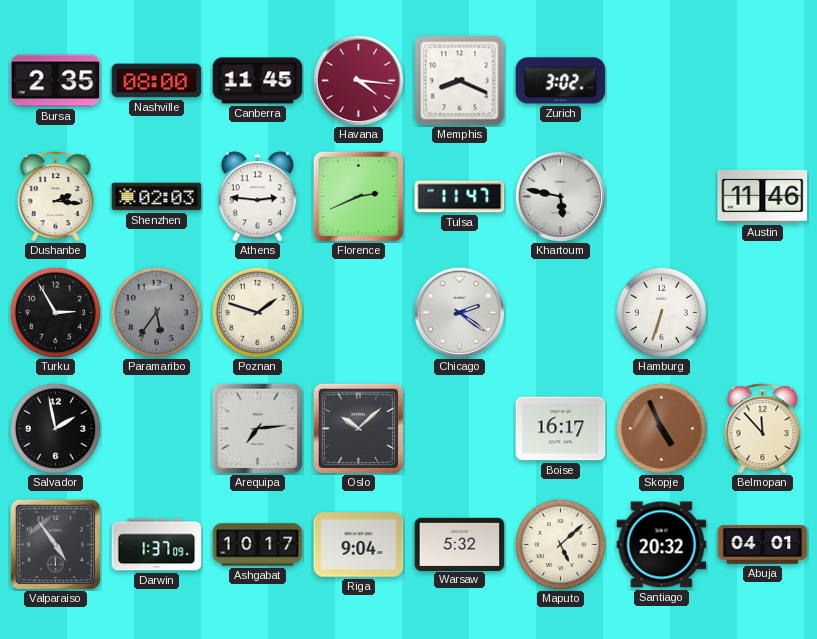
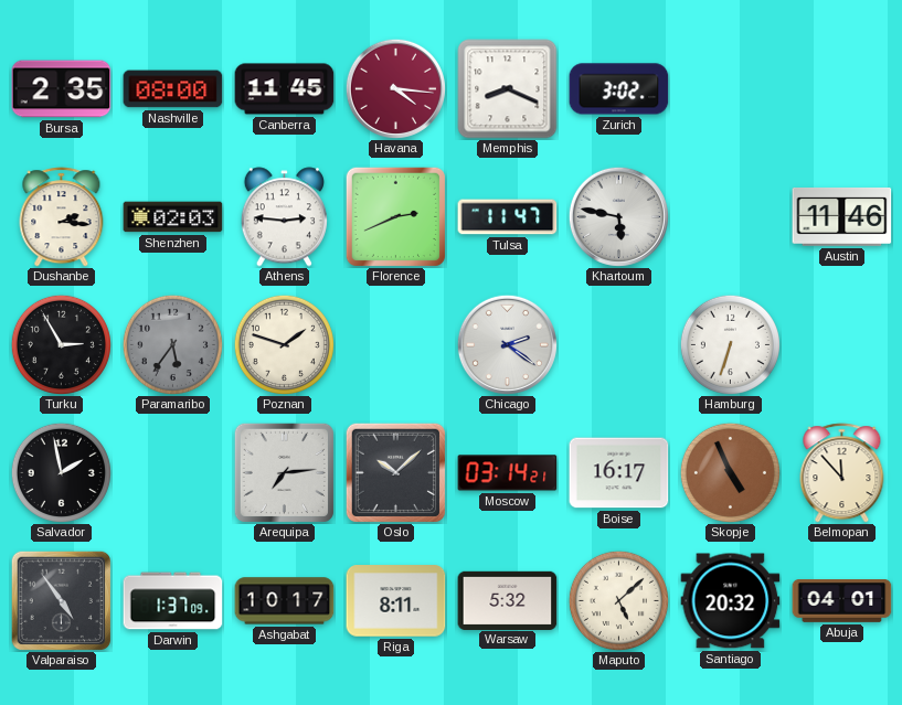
Moscow: none -> 03:14 (508, 473)
Riga: 9:04 -> 8:11 (396, 601)
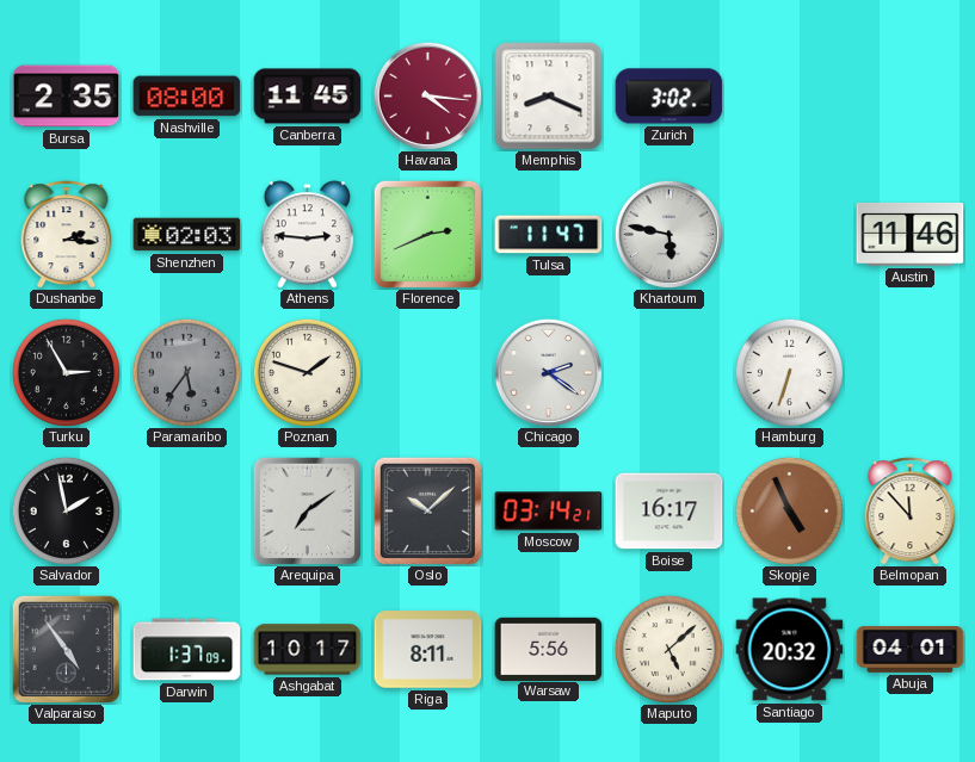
Arequipa: 7:14 -> 7:09 (307, 510)
Warsaw: 5:32 -> 5:56 (549, 649)
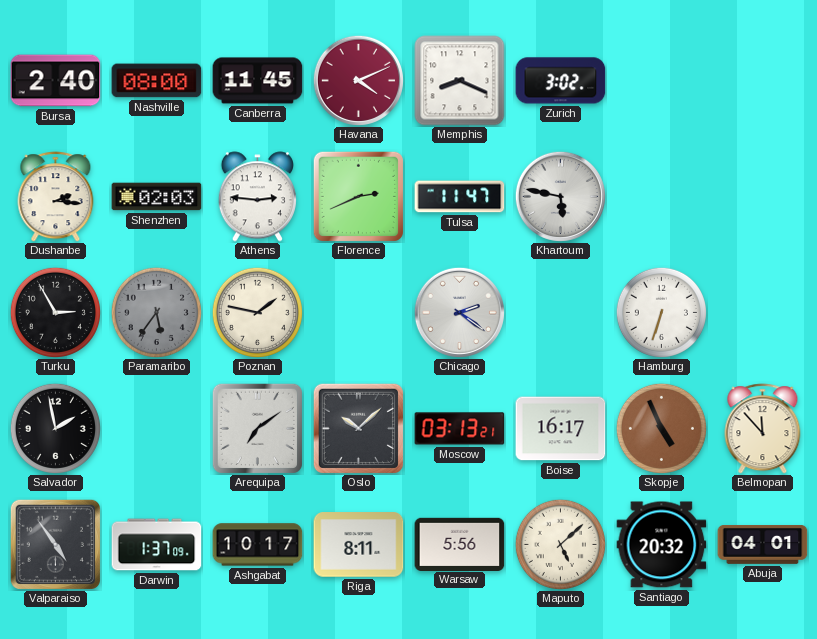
Bursa: 2:35 -> 2:40 (56, 81)
Havana: 4:16 -> 4:11 (358, 80)
Austin: 11:46 -> none (911, 234)
Poznan: 1:48 -> 1:47 (257, 312)
Moscow: 03:14 -> 03:13 (460, 429)
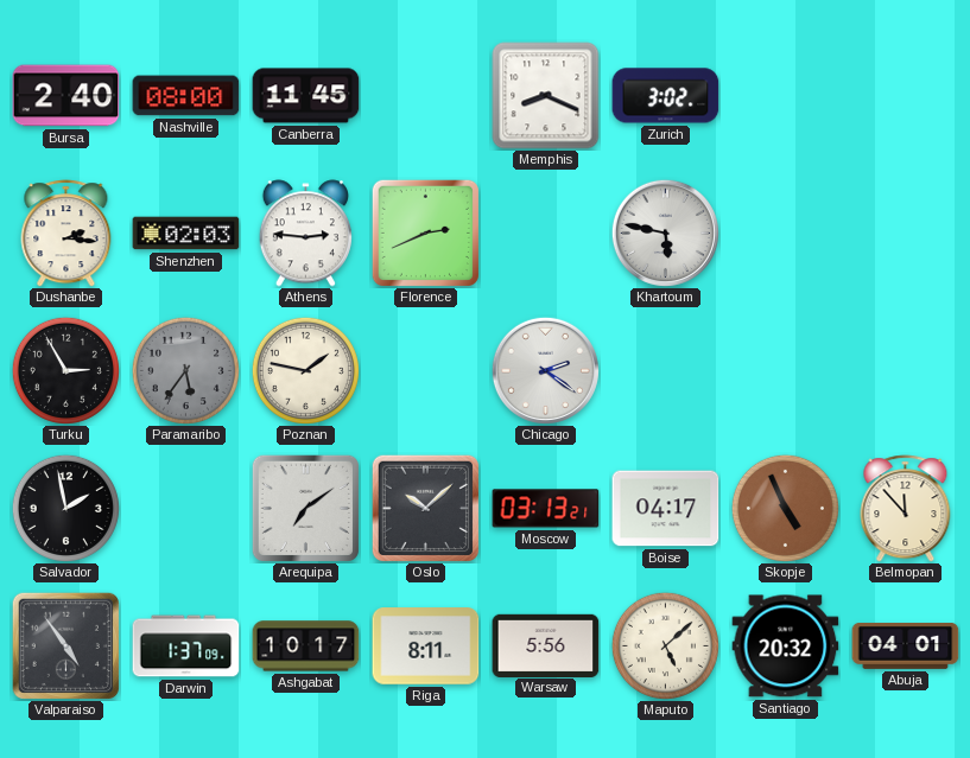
Havana: 4:11 -> none (358, 80)
Tulsa: 11:47 -> none (460, 197)
Hamburg: 6:33 -> none (661, 312)
Boise: 16:17 -> 04:17 (666, 509)
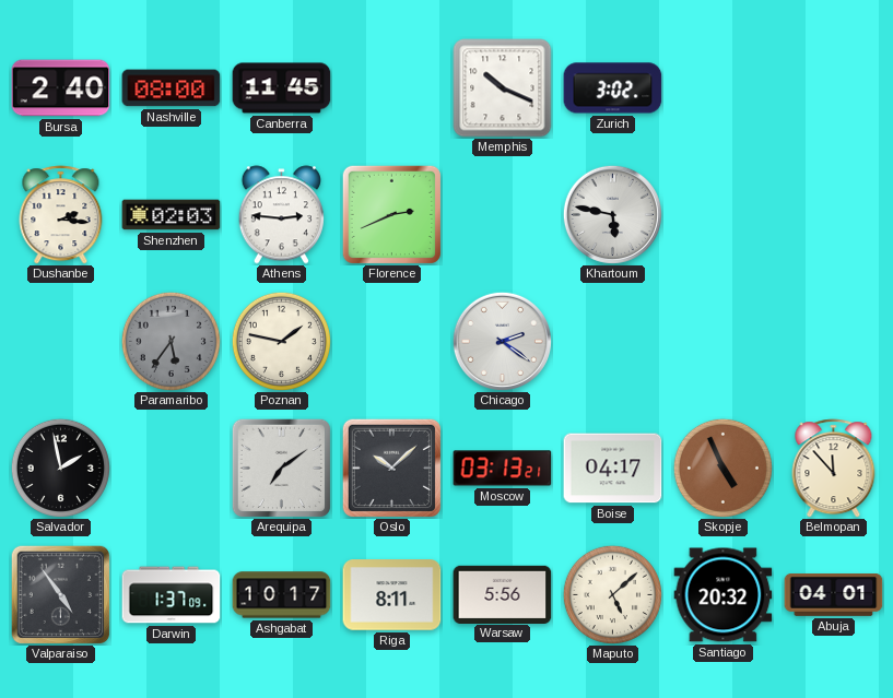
Memphis: 8:19 -> 10:19 (503, 88)
Turku: 2:55 -> none (65, 370)
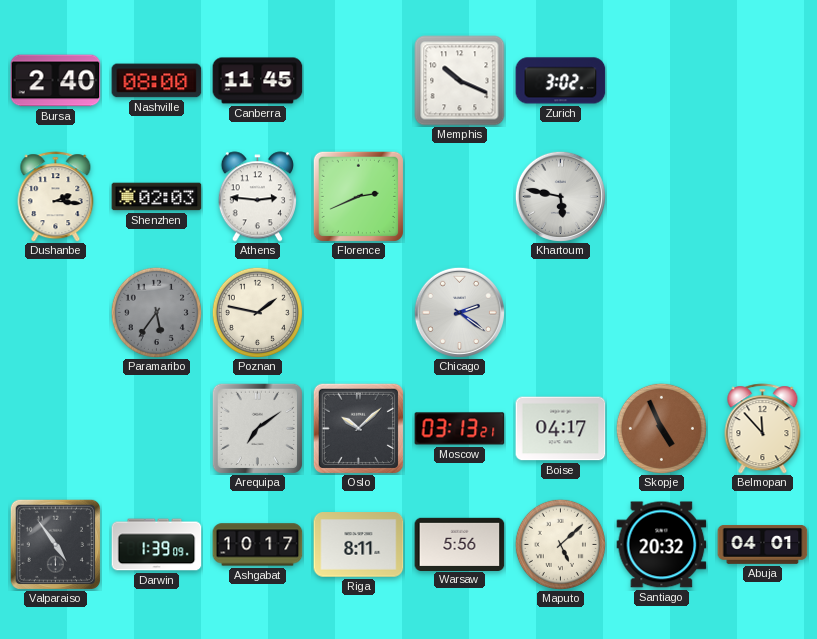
Salvador: 1:58 -> none (60, 468)
Darwin: 1:37 -> 1:39 (157, 545)
